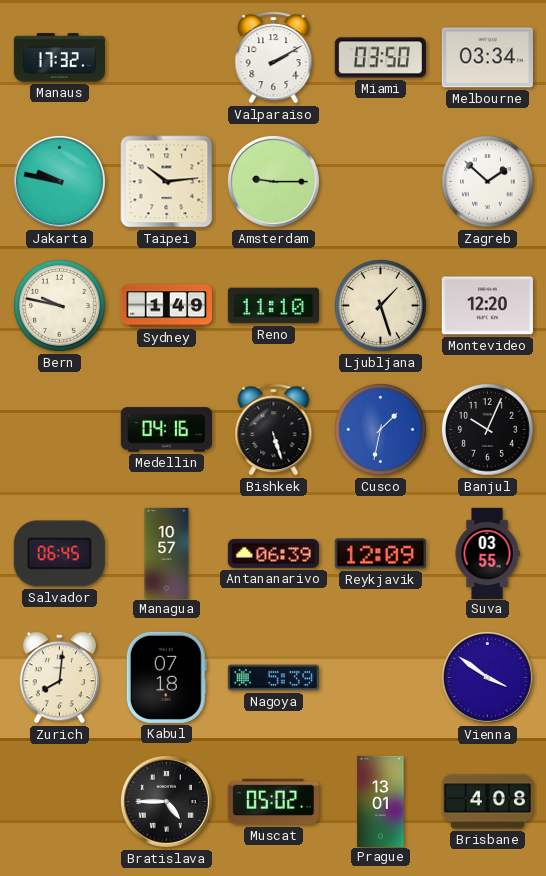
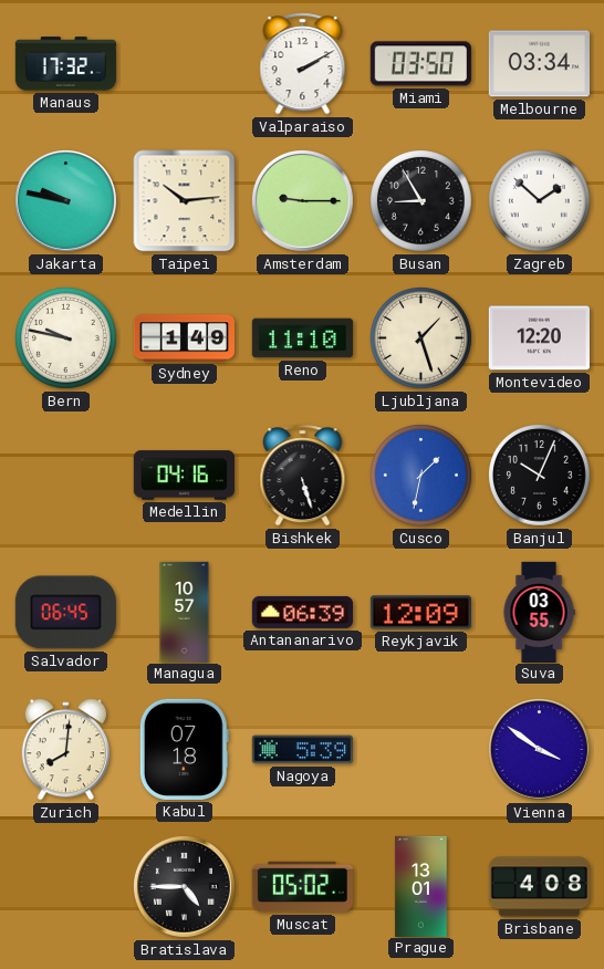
Busan: none -> 8:55 (421, 201)
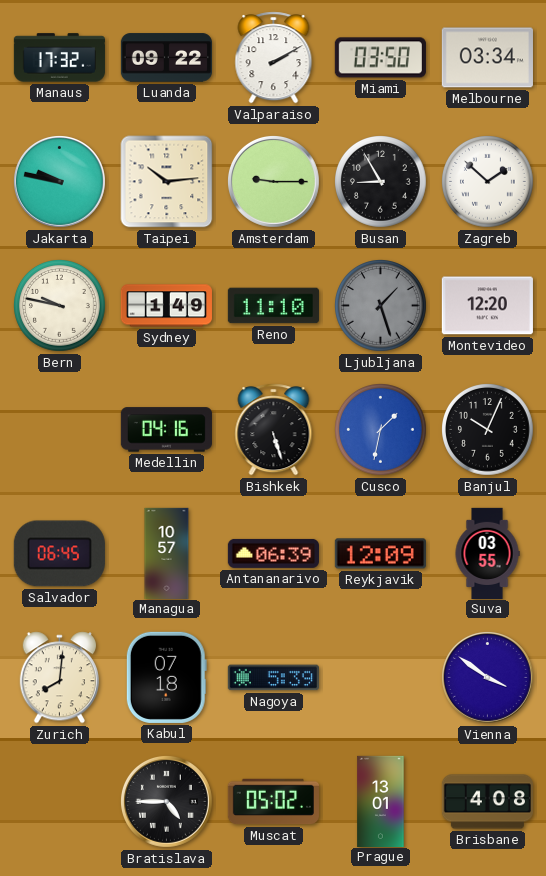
Luanda: none -> 09:22 (166, 58)
Ljubljana dial: cream -> grey (381, 306)
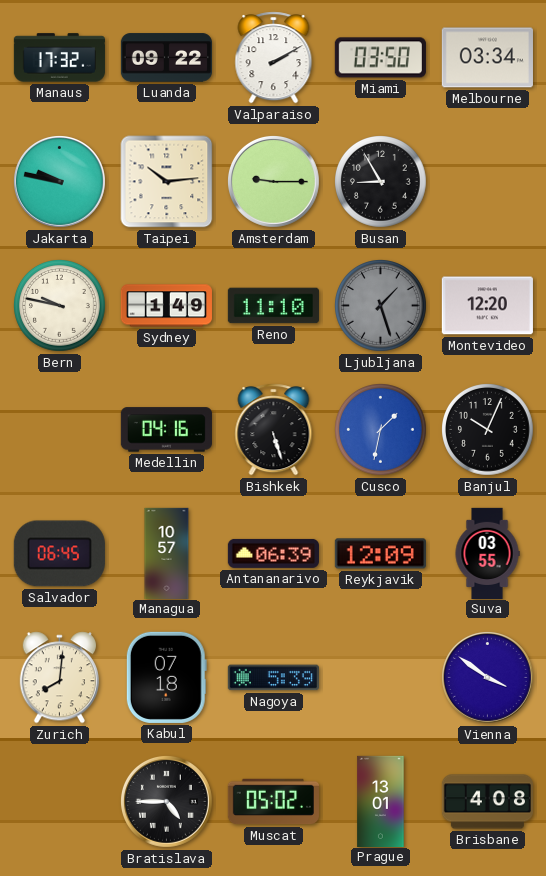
Zagreb: 1:52 -> none (488, 182)
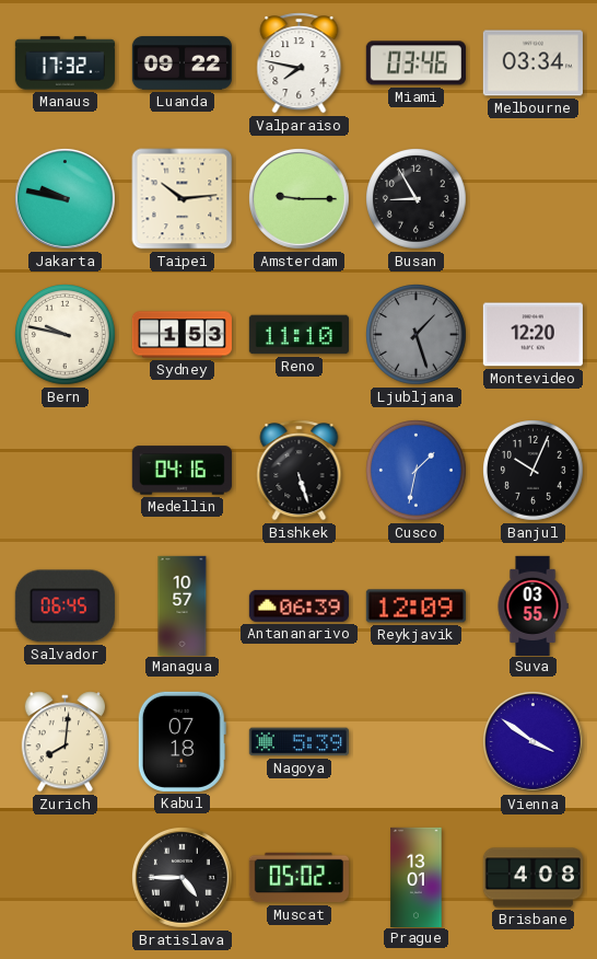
Valparaiso: 2:10 -> 7:47 (300, 63)
Miami: 03:50 -> 03:46 (415, 63)
Sydney: 1:49 -> 1:53 (182, 335)
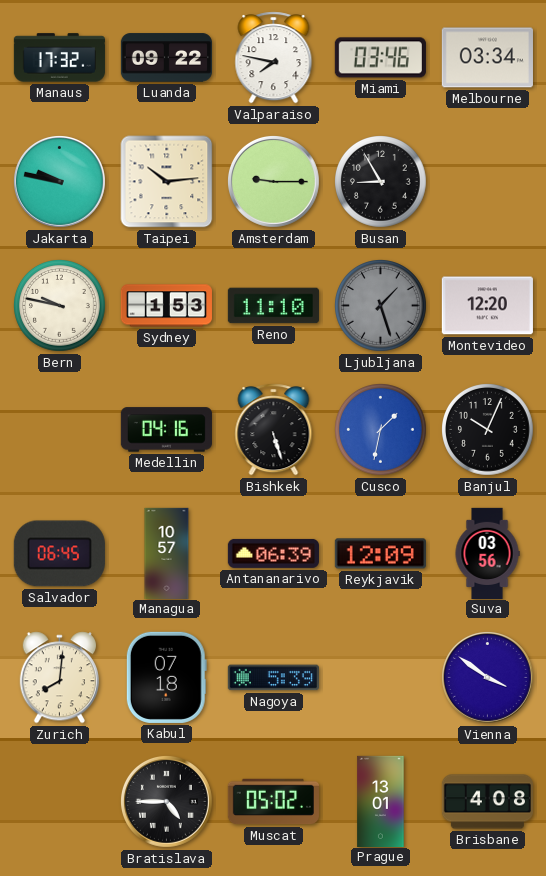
Suva: 03:55 -> 03:56 (487, 553)
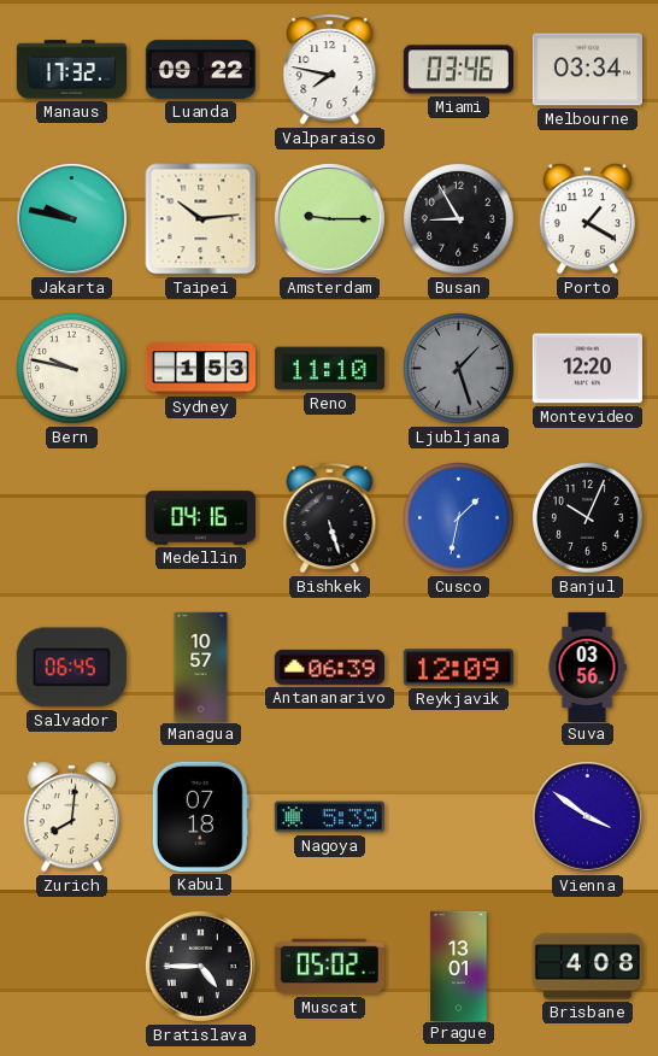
Porto: none -> 1:20 (587, 219)
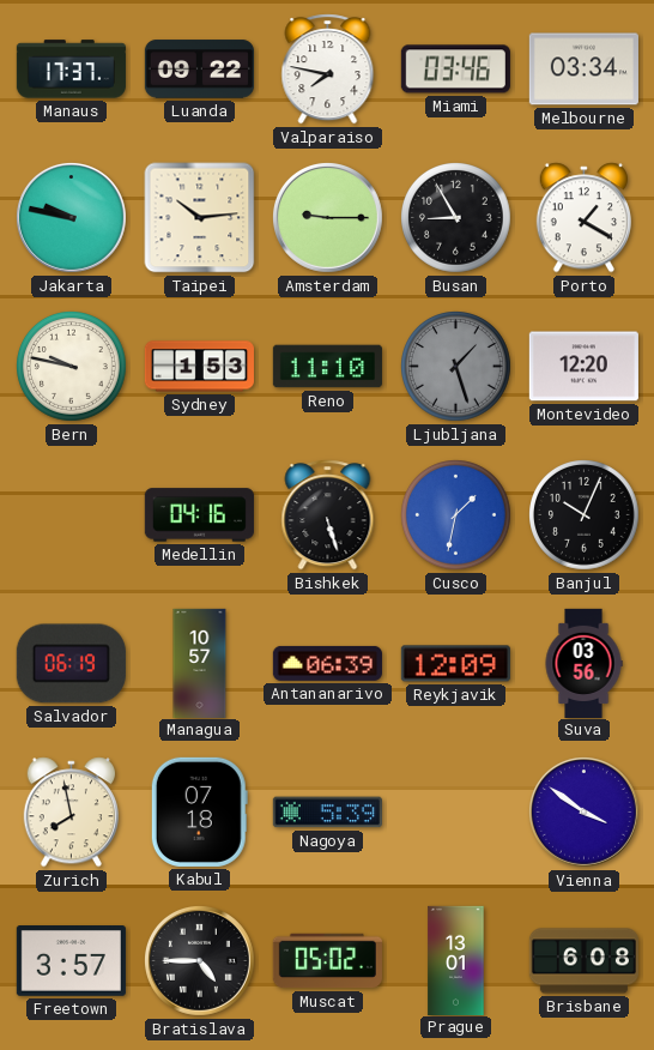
Manaus: 17:32 -> 17:37 (71, 70)
Salvador: 06:45 -> 06:19 (71, 664)
Zurich: 8:01 -> 7:58 (71, 813)
Freetown: none -> 3:57 (71, 961)
Brisbane: 4:08 -> 6:08 (583, 961)
